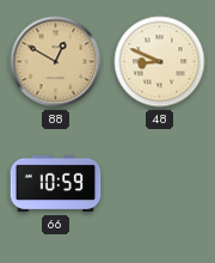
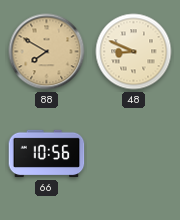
88: 12:50 -> 7:50 (47, 52)
66: 10:59 -> 10:56 (47, 154)
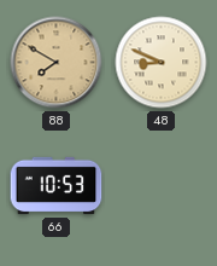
66: 10:56 -> 10:53 (57, 186)
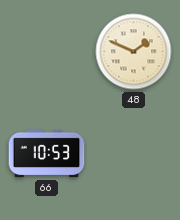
88: 7:50 -> none (57, 63)
48: 8:49 -> 1:49 (134, 52)
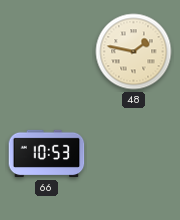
48: 1:49 -> 1:47 (134, 52)
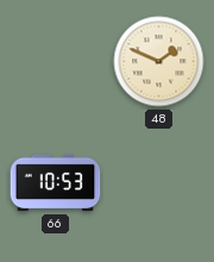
48: 1:47 -> 1:49 (159, 62)
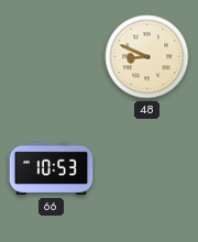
48: 1:49 -> 8:49 (147, 57)
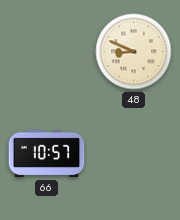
66: 10:53 -> 10:57 (47, 154)
